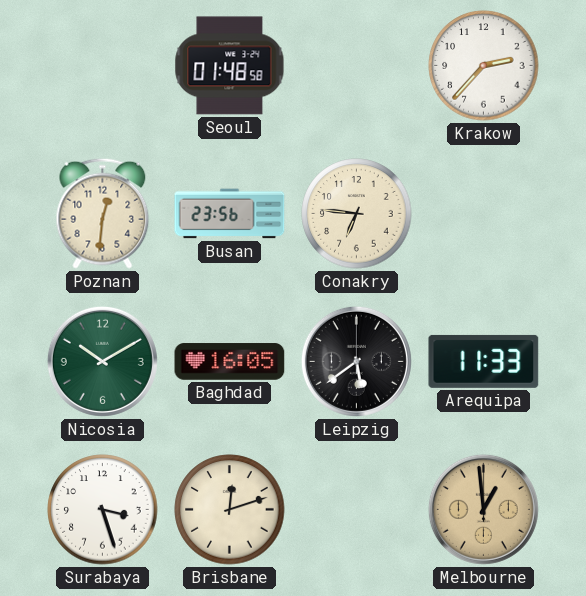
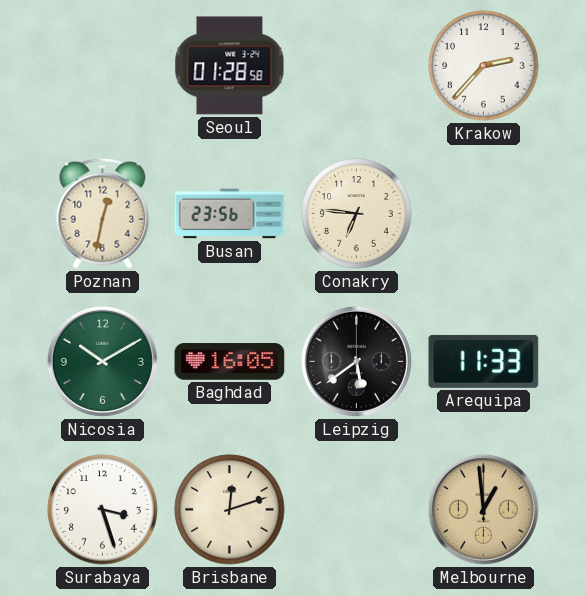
Seoul: 01:48 -> 01:28 (230, 66)
Poznan: 12:31 -> 12:32 (103, 213)
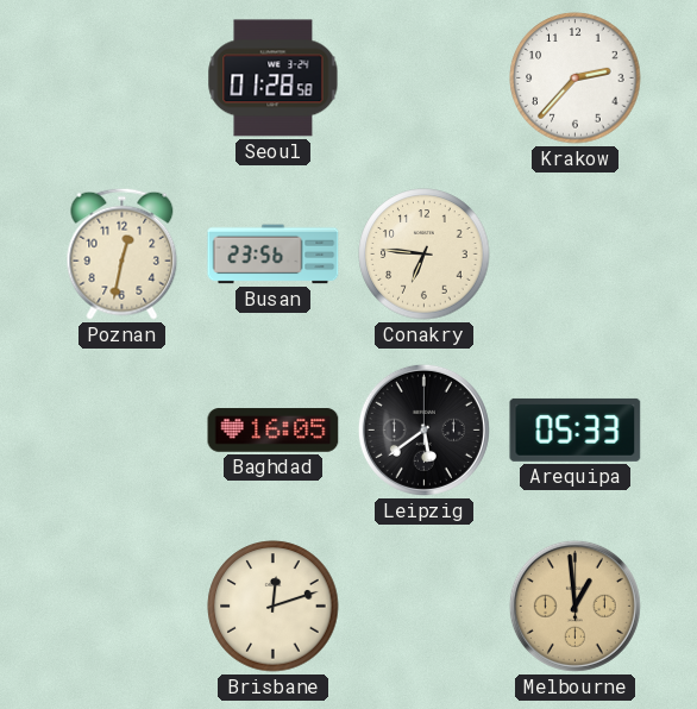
Nicosia: 10:10 -> none (102, 361)
Arequipa: 11:33 -> 05:33 (576, 429)
Surabaya: 3:27 -> none (103, 510)
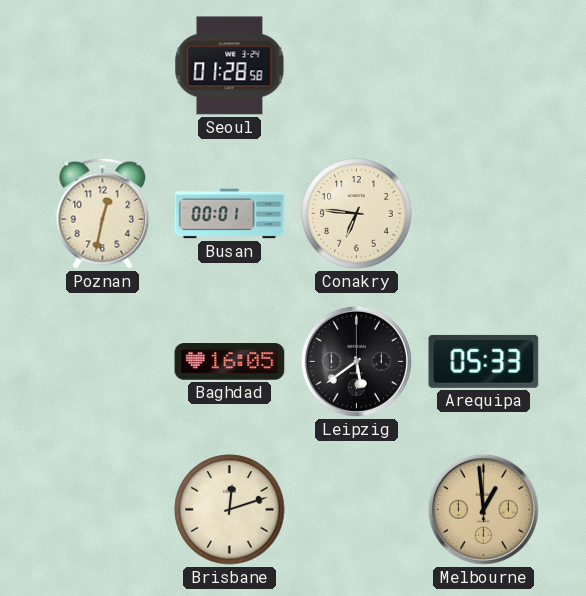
Krakow: 2:37 -> none (576, 79)
Busan: 23:56 -> 00:01 (230, 214)
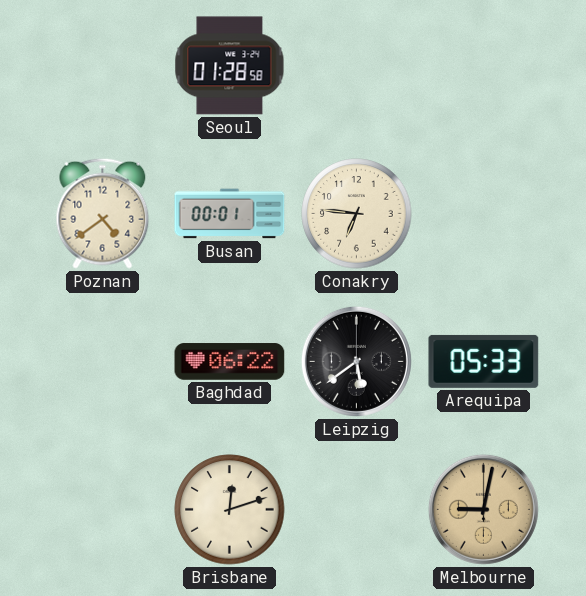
Poznan: 12:32 -> 4:39 (103, 213)
Baghdad: 16:05 -> 06:22 (230, 362)
Melbourne: 12:59 -> 9:02 (483, 509)
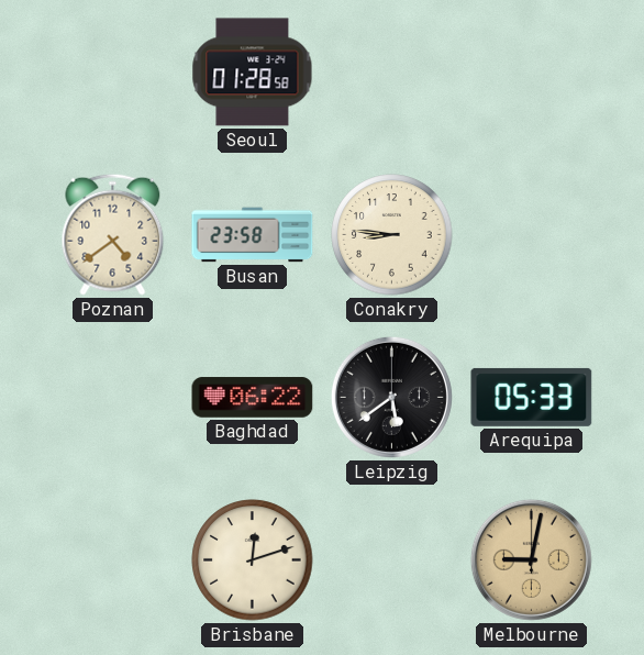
Busan: 00:01 -> 23:58 (253, 235)
Conakry: 6:46 -> 8:46 (392, 235)
